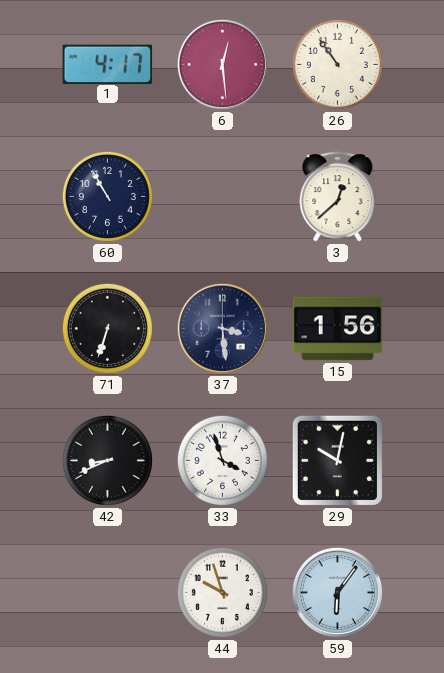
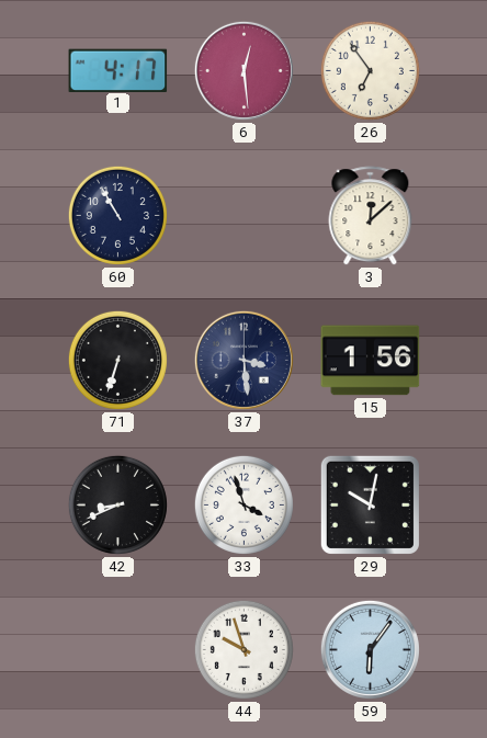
26: 10:54 -> 6:54 (370, 70)
3: 12:38 -> 12:08 (371, 216)
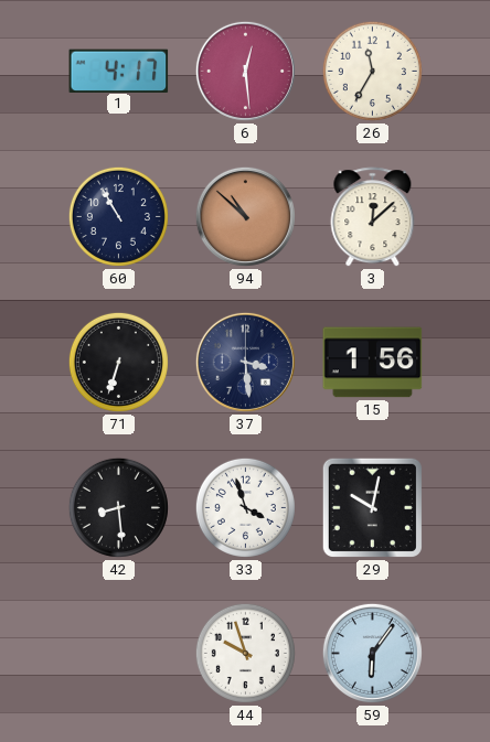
26: 6:54 -> 11:35 (372, 71)
94: none -> 10:52 (245, 216)
42: 8:41 -> 8:29 (118, 507)
